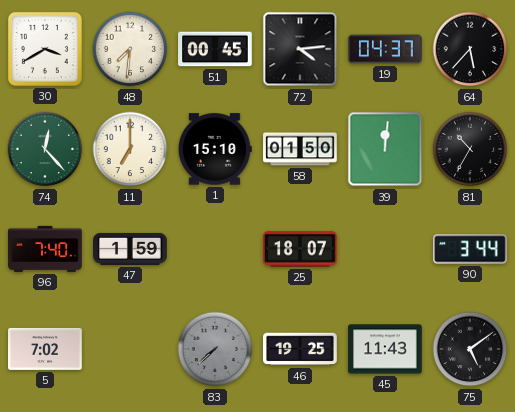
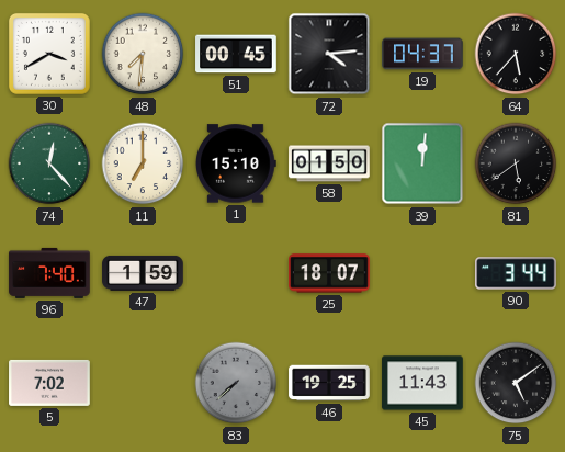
81: 10:35 -> 5:39 (516, 163)
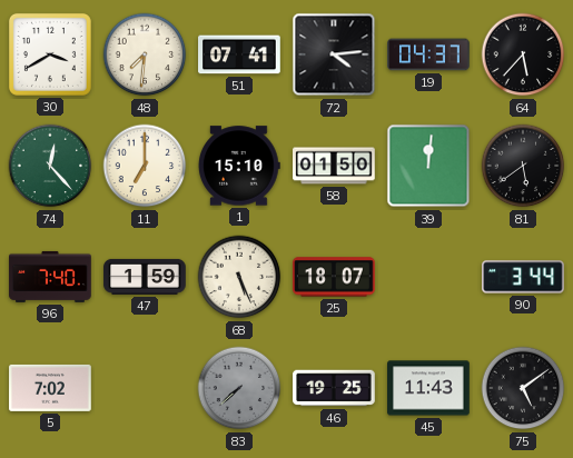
51: 00:45 -> 07:41 (239, 54)
68: none -> 5:26 (239, 277)
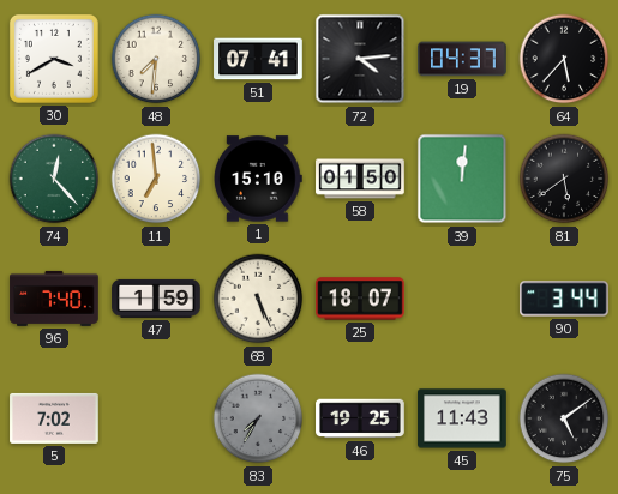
11: 7:00 -> 6:59 (156, 179)
83: 7:38 -> 7:35 (258, 418)
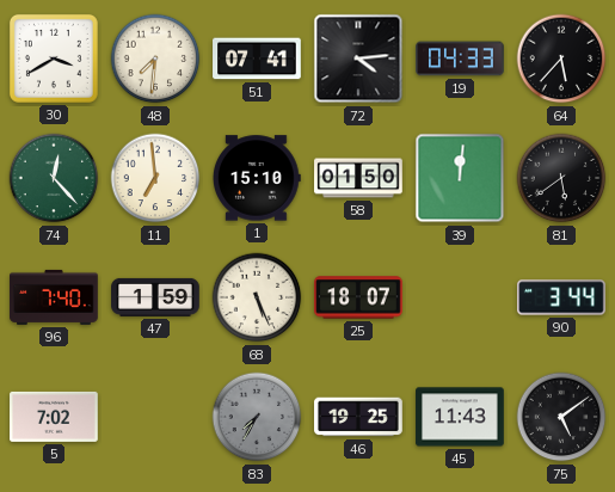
19: 04:37 -> 04:33 (460, 59)
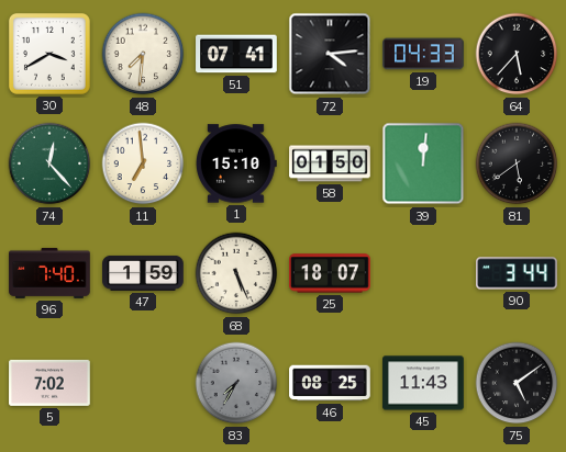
46: 19:25 -> 08:25 (330, 383)
